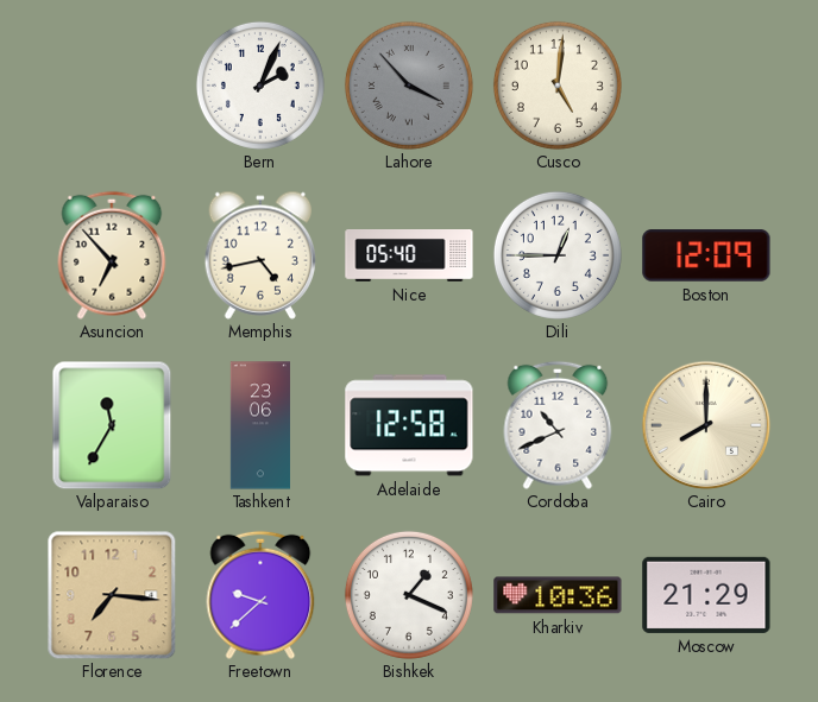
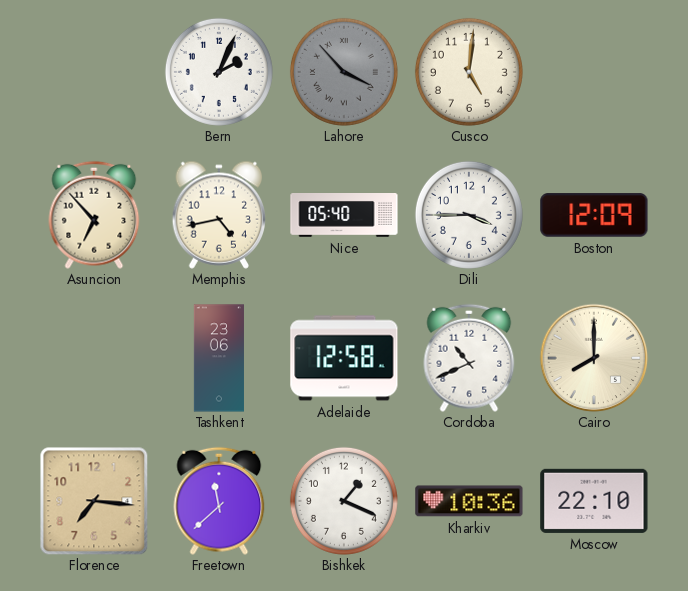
Dili: 12:45 -> 3:45 (469, 215)
Valparaiso: 11:35 -> none (112, 425)
Freetown: 9:38 -> 11:38 (219, 501)
Moscow: 21:29 -> 22:10 (594, 501)
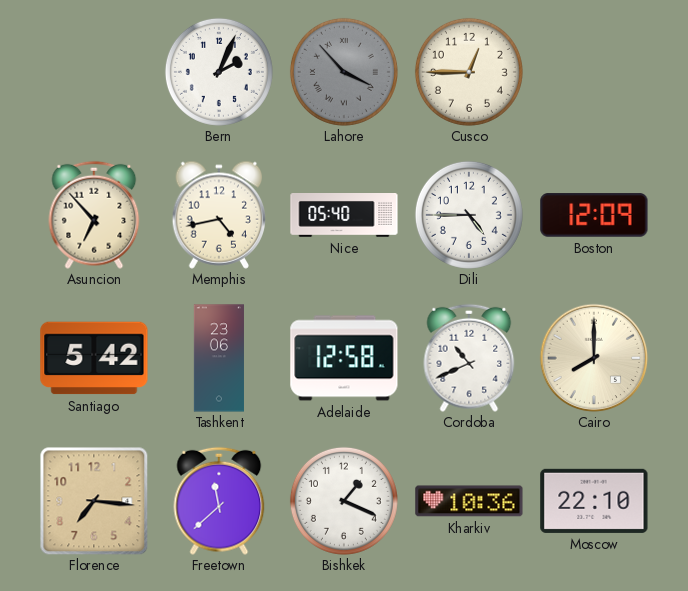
Cusco: 5:01 -> 12:45 (469, 72)
Dili: 3:45 -> 4:45 (469, 215)
Santiago: none -> 5:42 (94, 358)
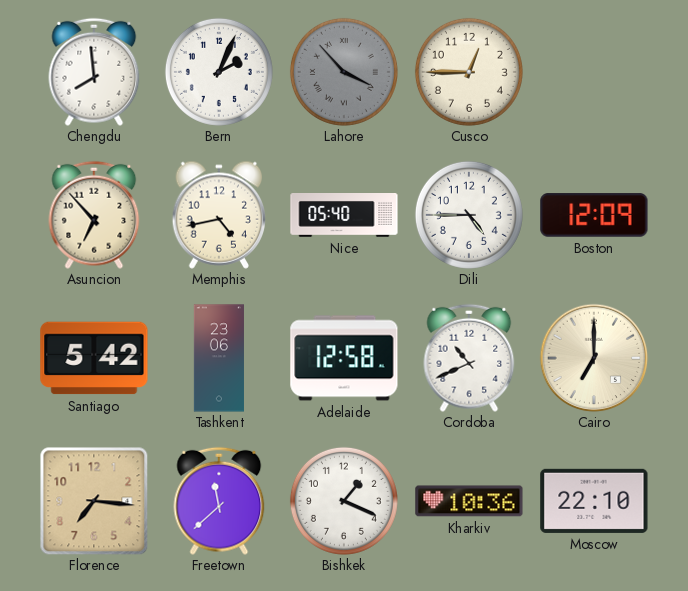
Chengdu: none -> 7:59 (94, 72)
Cairo: 8:00 -> 7:00 (594, 358)
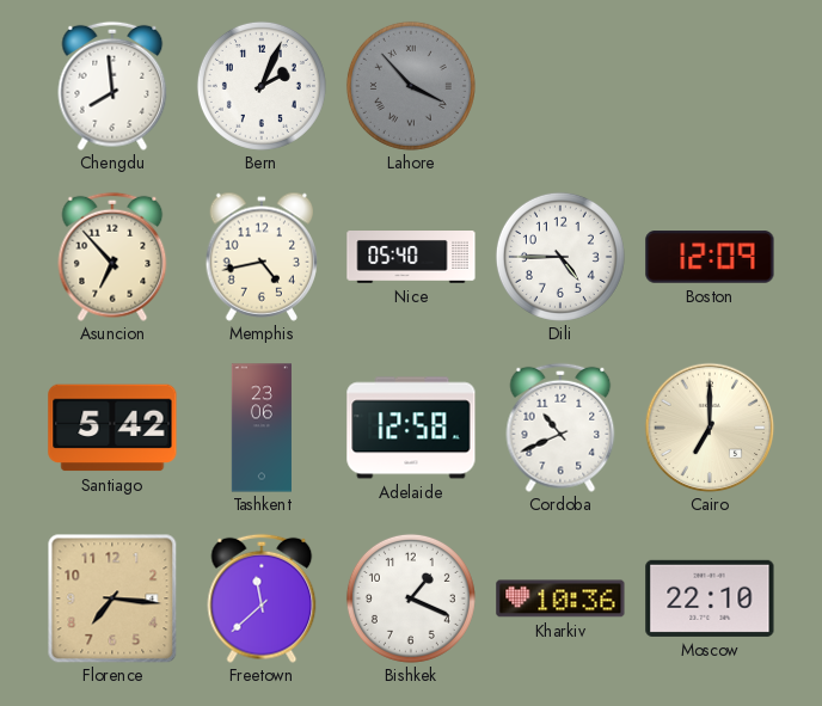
Cusco: 12:45 -> none (469, 72)
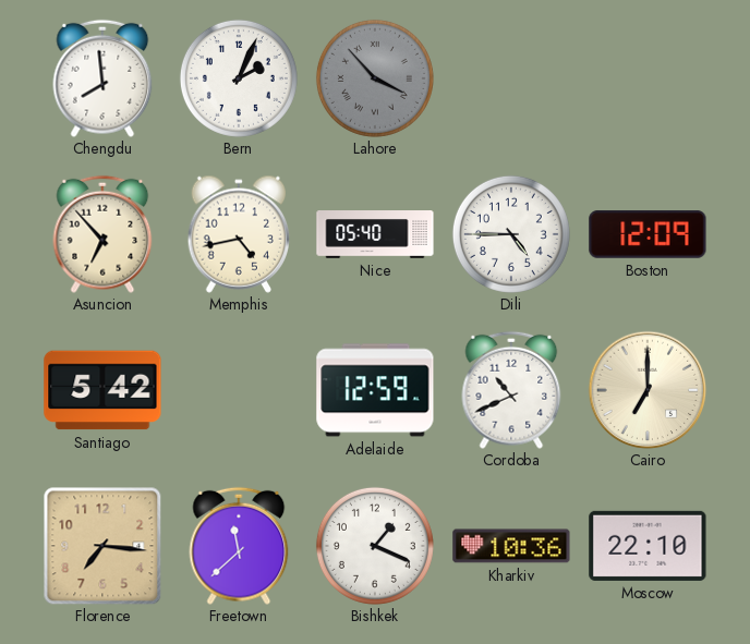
Tashkent: 23:06 -> none (262, 428)
Adelaide: 12:58 -> 12:59 (375, 390)
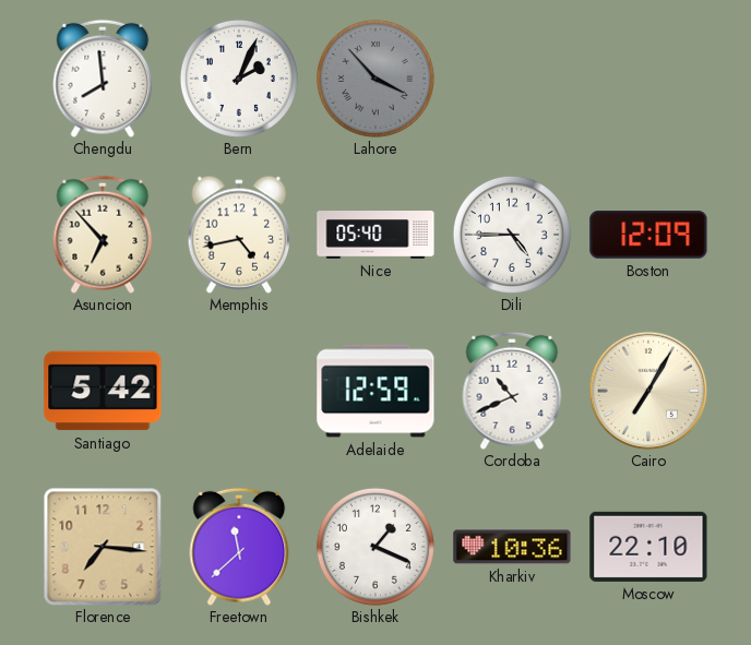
Cairo: 7:00 -> 7:05 (648, 391)
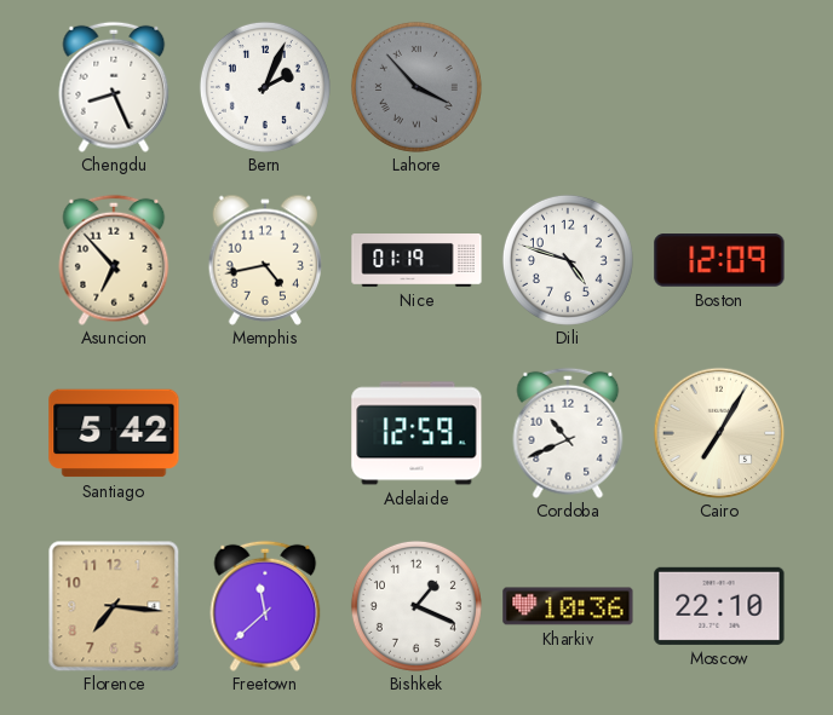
Chengdu: 7:59 -> 8:26 (114, 87)
Nice: 05:40 -> 01:19 (416, 261)
Dili: 4:45 -> 4:48 (568, 260)
